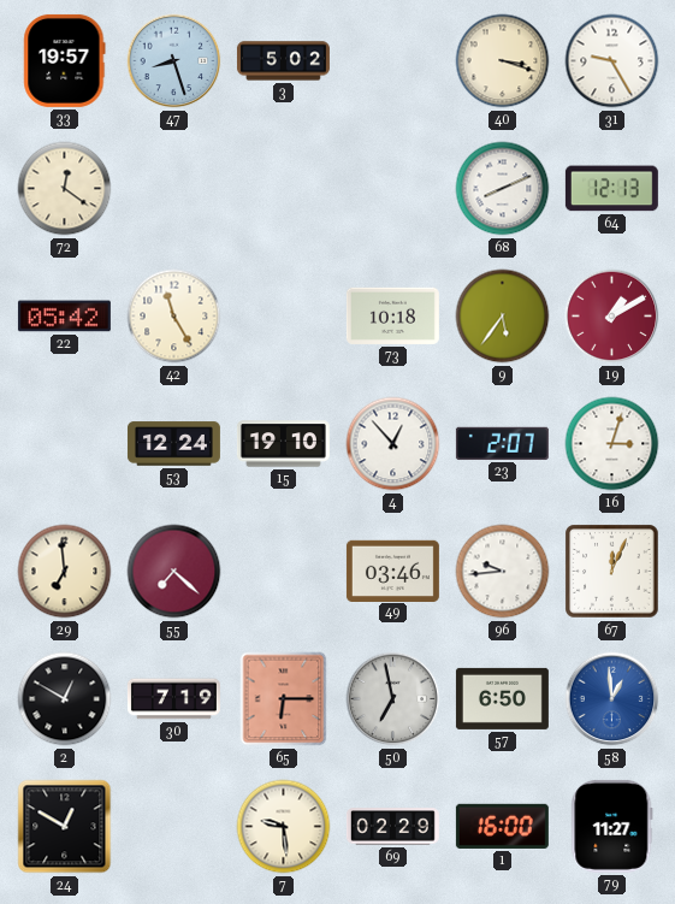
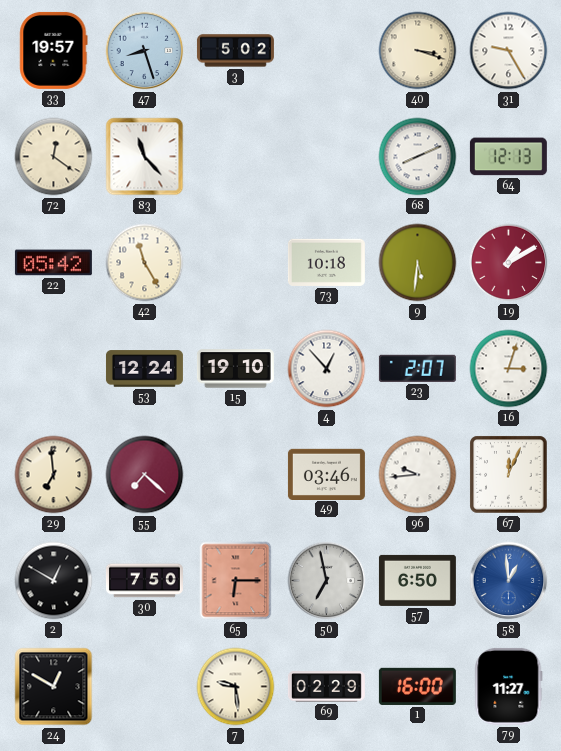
83: none -> 11:23 (145, 157)
9: 5:36 -> 5:31 (418, 263)
30: 7:19 -> 7:50 (144, 581)
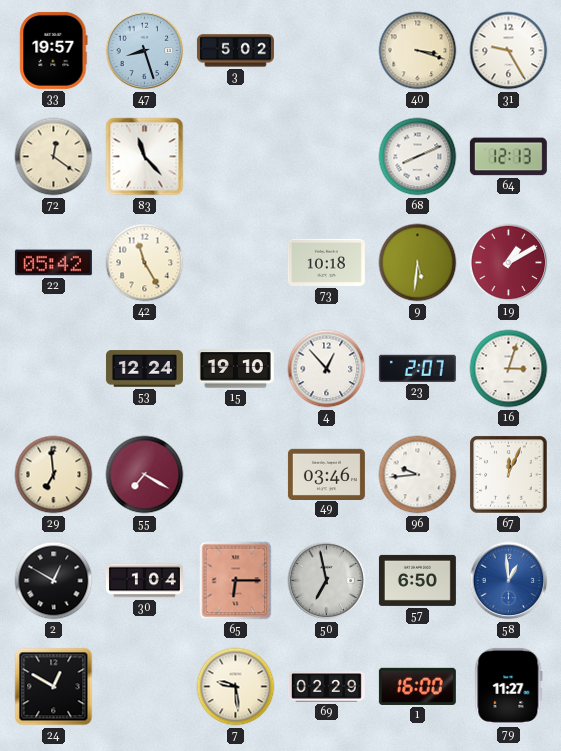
55: 7:22 -> 7:20 (145, 475)
30: 7:50 -> 1:04 (144, 581)
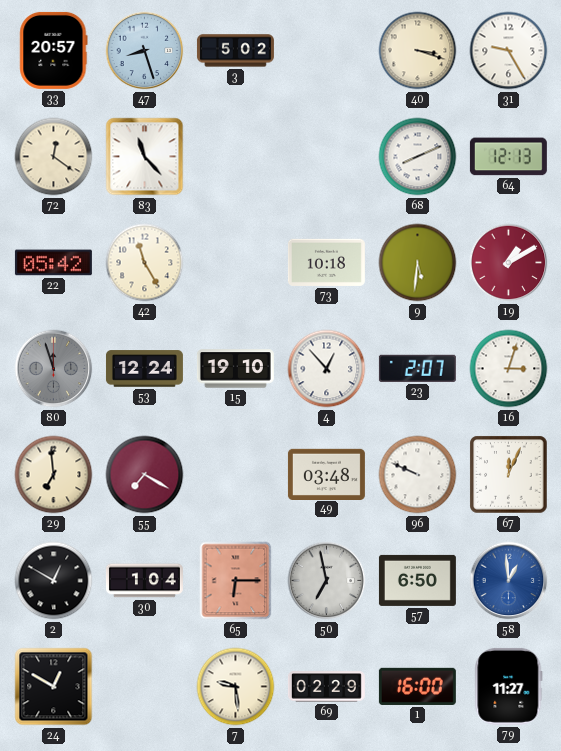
33: 19:57 -> 20:57 (54, 50)
80: none -> 11:57 (54, 369)
49: 03:46 -> 03:48 (326, 474)
96: 9:44 -> 9:49 (418, 475)
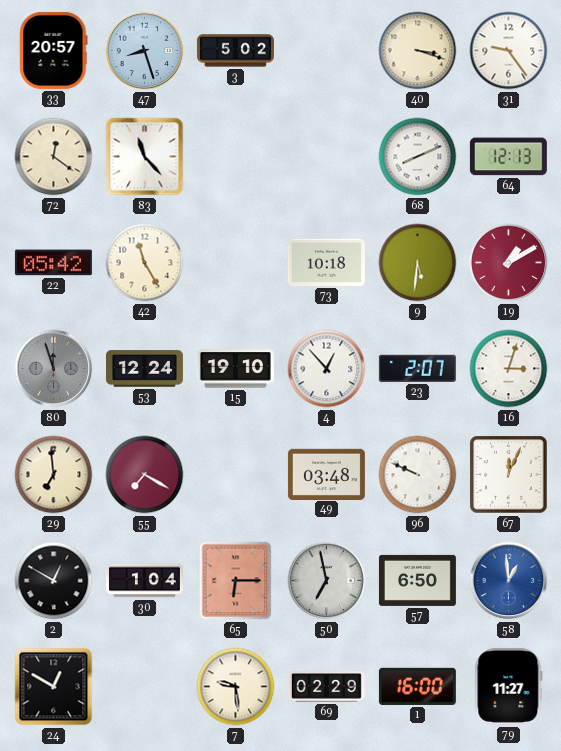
31: 9:25 -> 9:24 (509, 51)
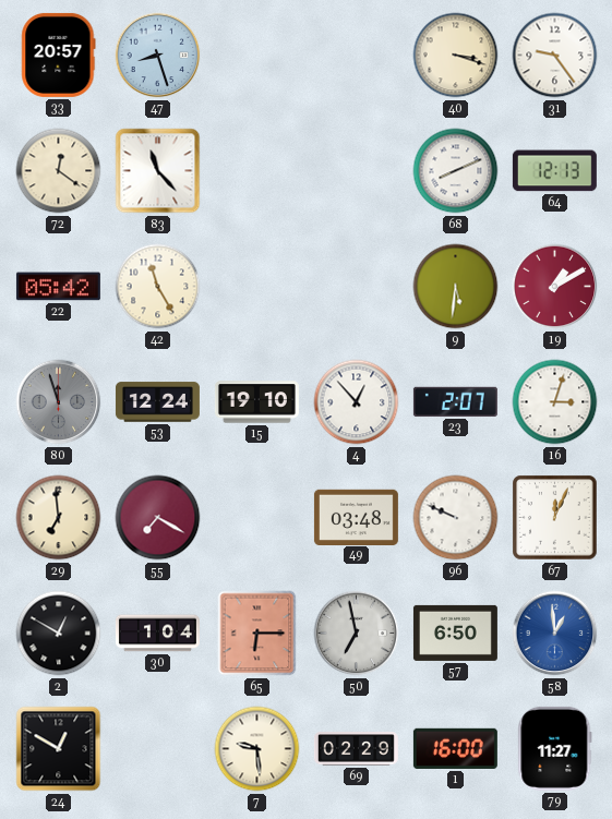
3: 5:02 -> none (235, 51)
73: 10:18 -> none (326, 262)
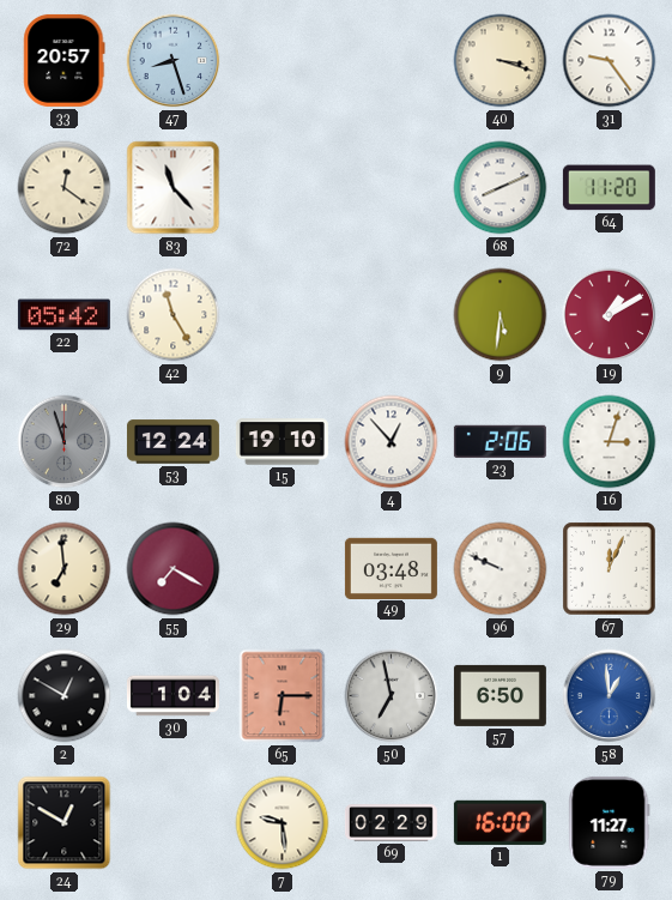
64: 12:13 -> 11:20 (609, 188)
23: 2:07 -> 2:06 (500, 441)
